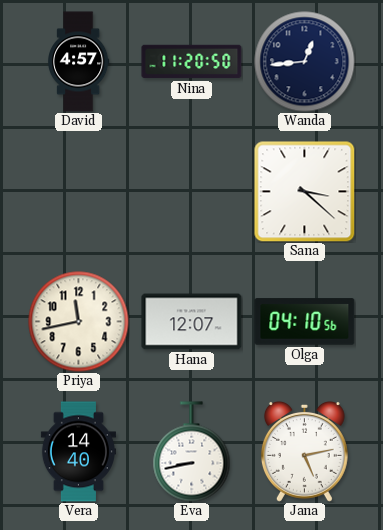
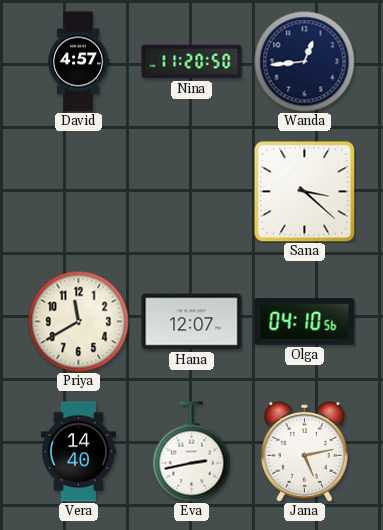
Priya: 11:43 -> 11:40 (79, 322)
Eva: 8:43 -> 2:43 (192, 452)
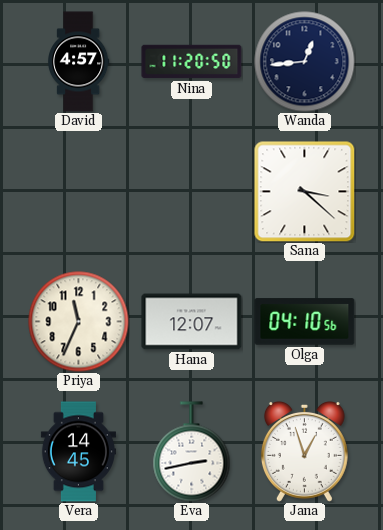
Priya: 11:40 -> 11:34 (79, 322)
Vera: 14:40 -> 14:45 (78, 452)
Jana: 5:13 -> 12:57 (304, 451)
